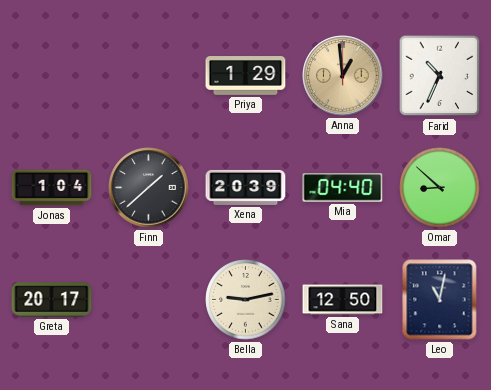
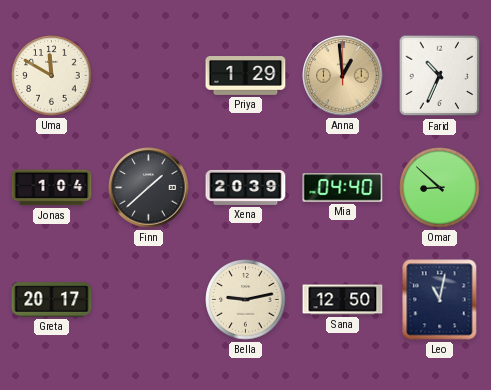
Uma: none -> 11:50 (52, 76)
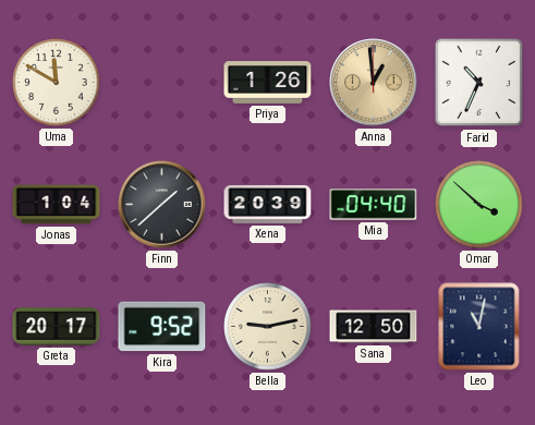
Priya: 1:29 -> 1:26 (268, 83)
Omar: 8:52 -> 3:52 (479, 205)
Kira: none -> 9:52 (162, 327)
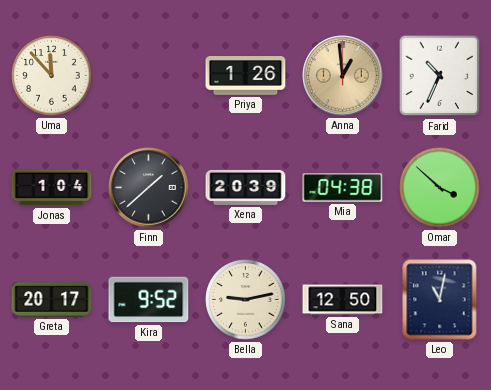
Uma: 11:50 -> 11:53 (52, 76)
Mia: 04:40 -> 04:38 (343, 188)
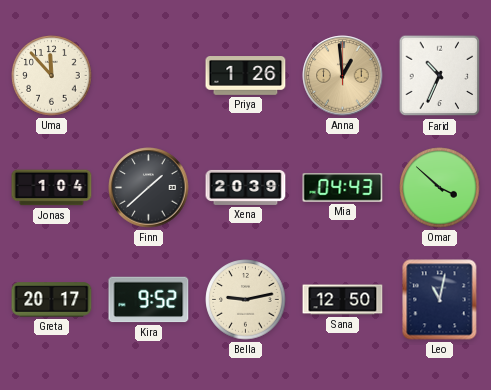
Mia: 04:38 -> 04:43 (343, 188)
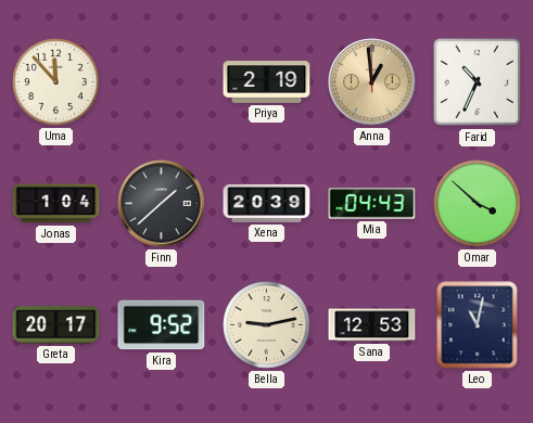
Priya: 1:26 -> 2:19 (267, 82)
Sana: 12:50 -> 12:53 (372, 325)
